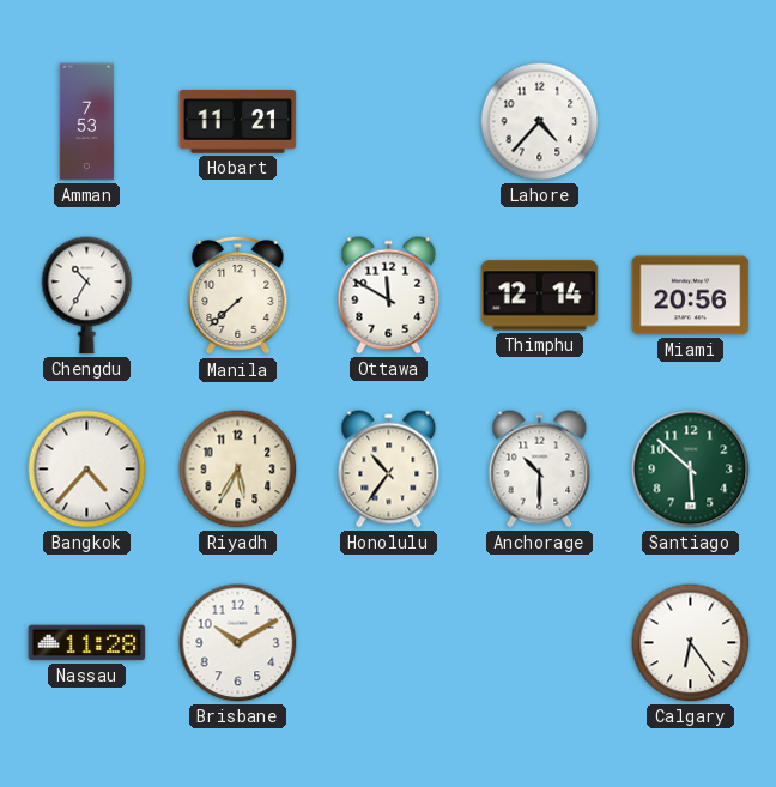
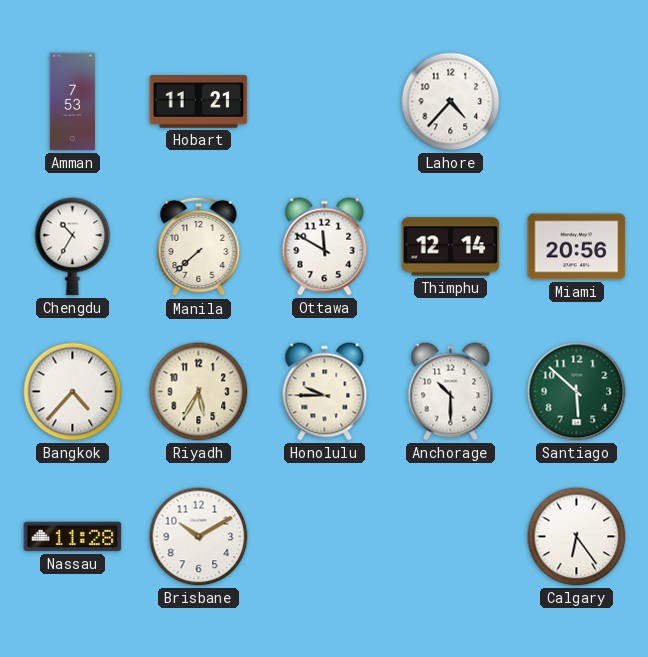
Honolulu: 10:36 -> 9:45 (325, 392)
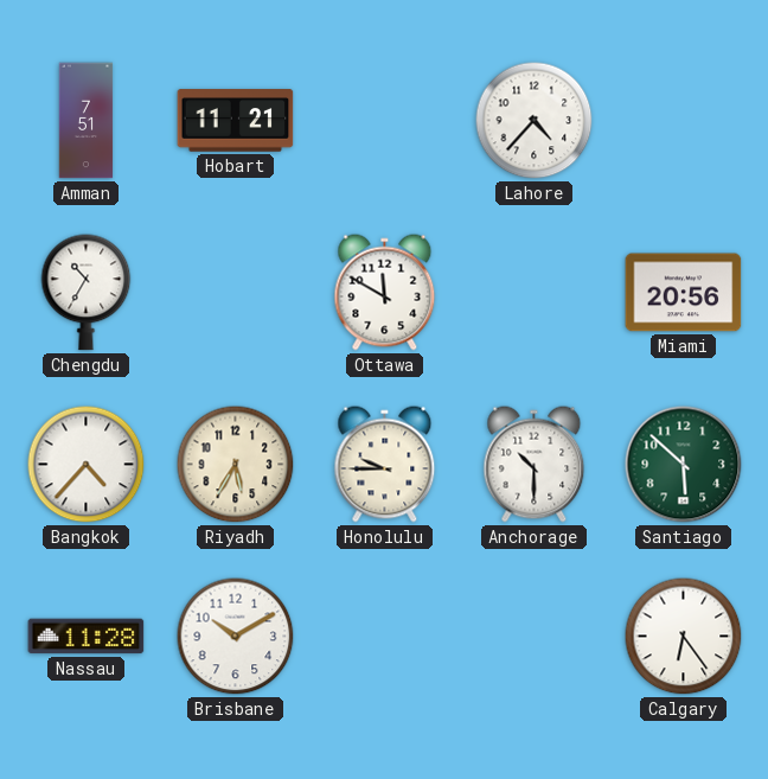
Amman: 7:53 -> 7:51 (87, 121)
Manila: 7:38 -> none (199, 247)
Thimphu: 12:14 -> none (451, 247)
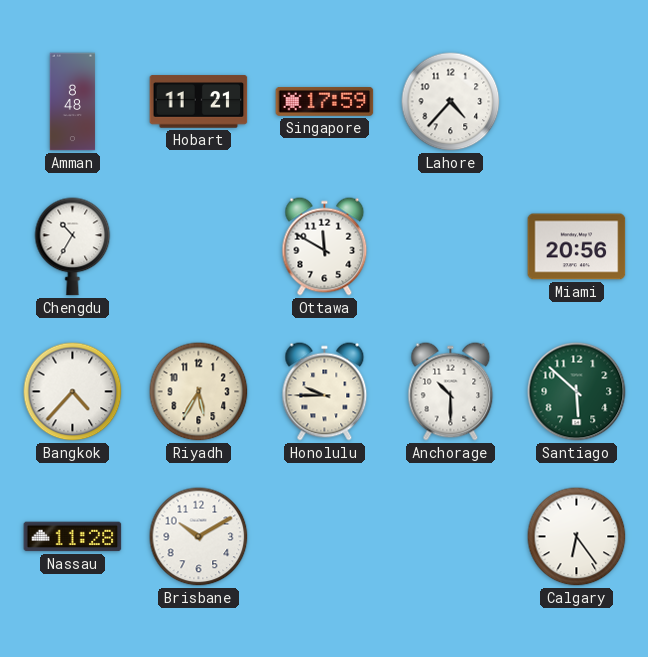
Amman: 7:51 -> 8:48 (73, 102)
Singapore: none -> 17:59 (325, 102)
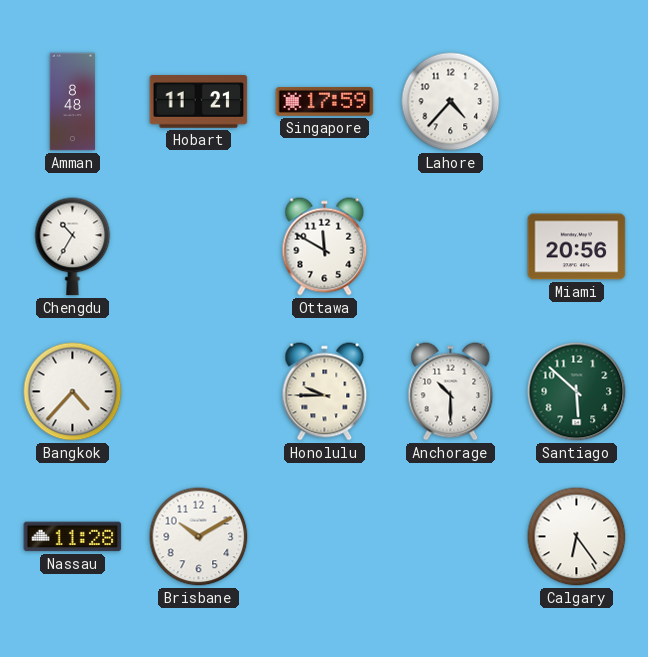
Riyadh: 5:35 -> none (199, 392)
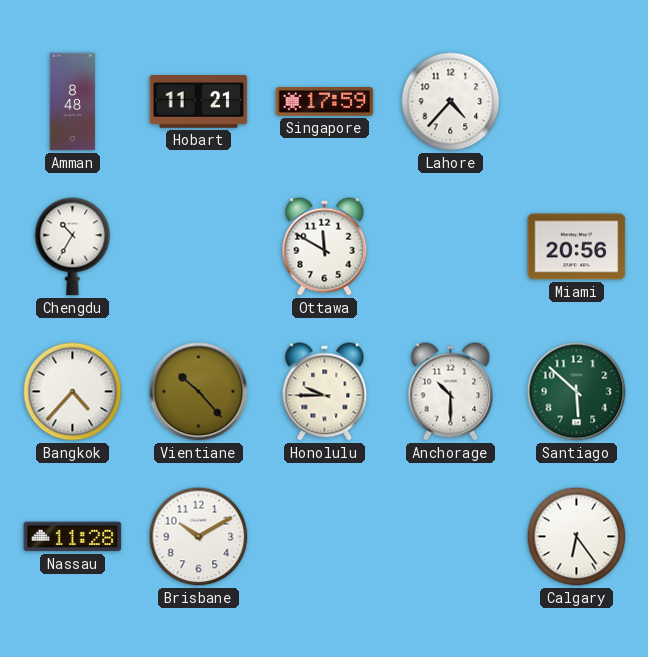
Vientiane: none -> 10:23 (199, 392)
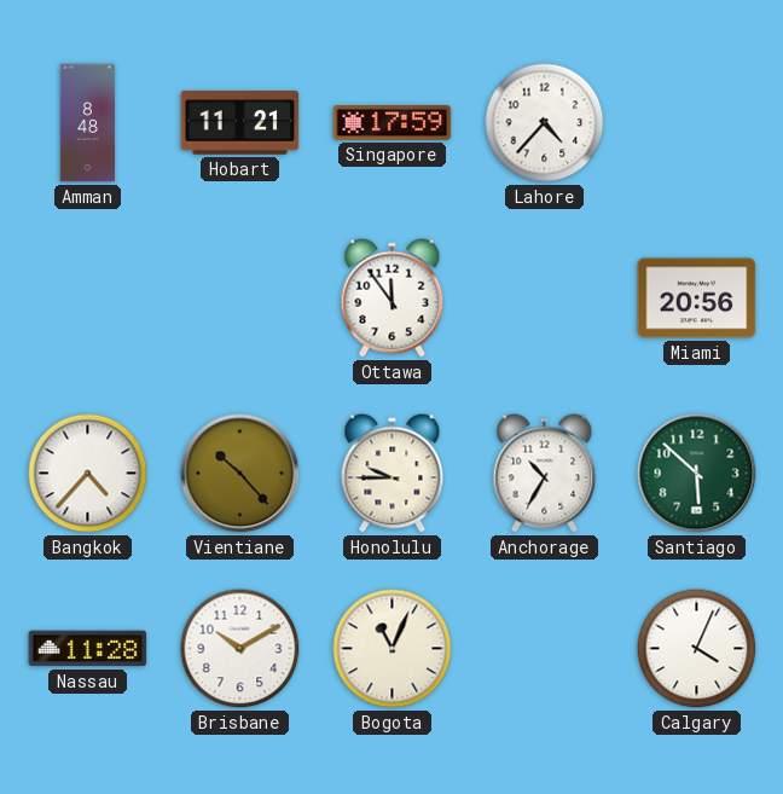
Chengdu: 10:35 -> none (73, 247)
Ottawa: 11:50 -> 11:54 (393, 299)
Anchorage: 10:30 -> 10:35 (545, 474)
Bogota: none -> 11:04 (393, 649)
Calgary: 6:24 -> 4:04 (697, 649)
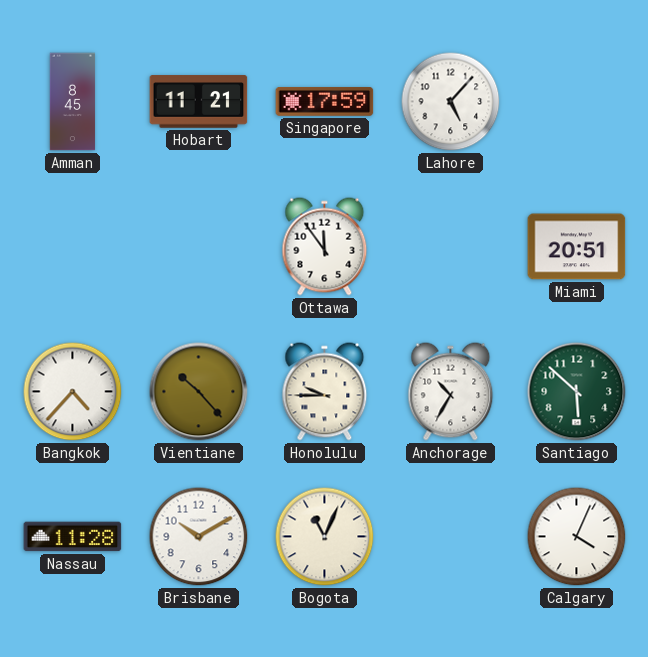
Amman: 8:48 -> 8:45 (73, 102)
Lahore: 4:37 -> 5:07 (451, 102)
Miami: 20:56 -> 20:51 (577, 247)
